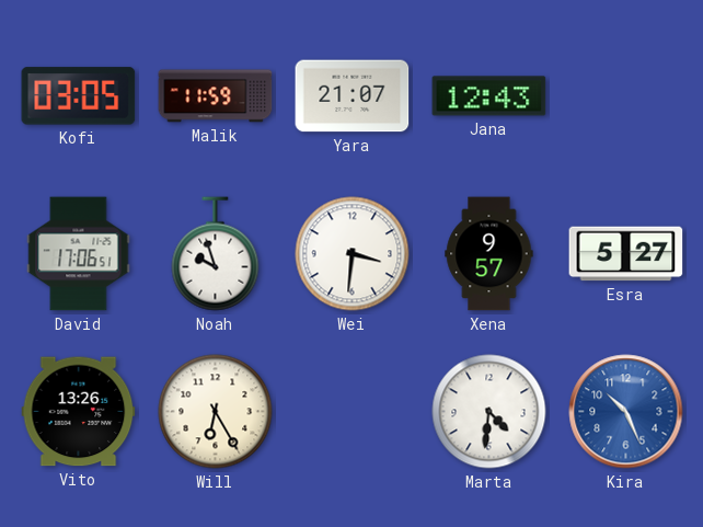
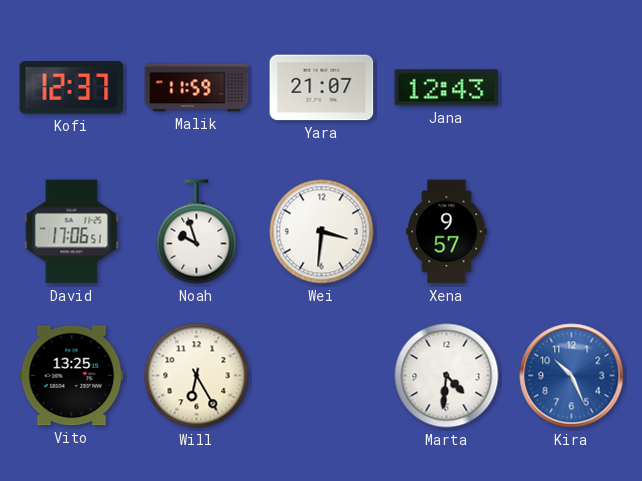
Kofi: 03:05 -> 12:37 (72, 88)
Esra: 5:27 -> none (626, 254)
Vito: 13:26 -> 13:25 (72, 376)
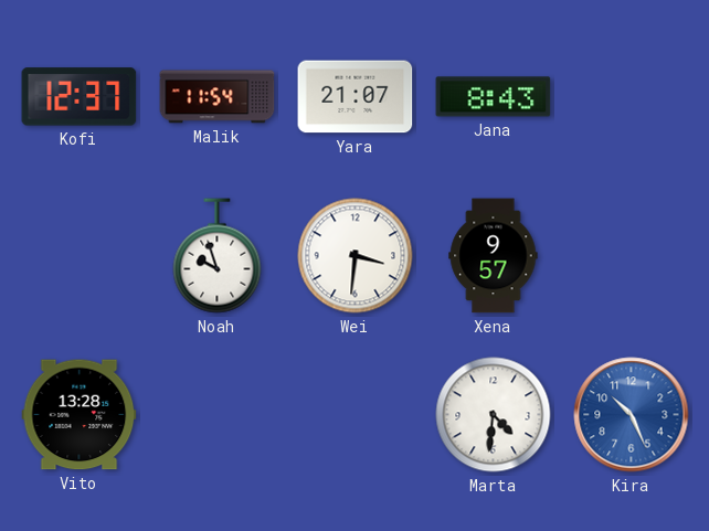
Malik: 11:59 -> 11:54 (218, 97)
Jana: 12:43 -> 8:43 (494, 97)
David: 17:06 -> none (72, 232)
Vito: 13:25 -> 13:28 (80, 415)
Will: 6:25 -> none (197, 376)
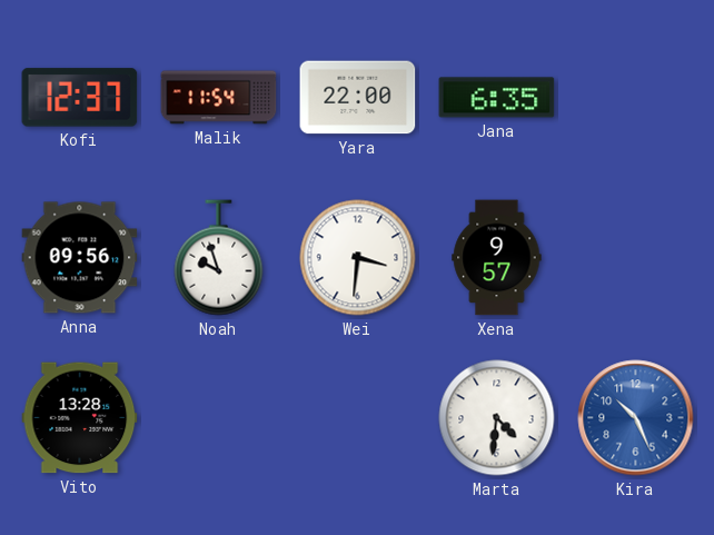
Yara: 21:07 -> 22:00 (358, 98)
Jana: 8:43 -> 6:35 (497, 98)
Anna: none -> 09:56 (80, 258)
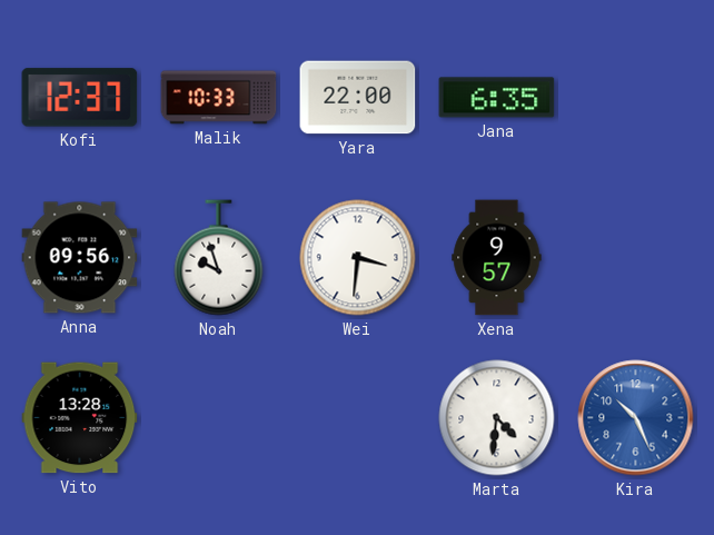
Malik: 11:54 -> 10:33 (219, 98)
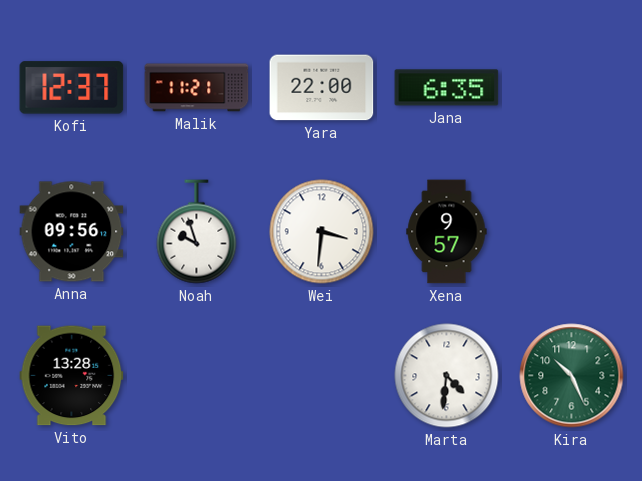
Malik: 10:33 -> 11:21 (197, 88)
Kira dial: blue -> green (572, 376)
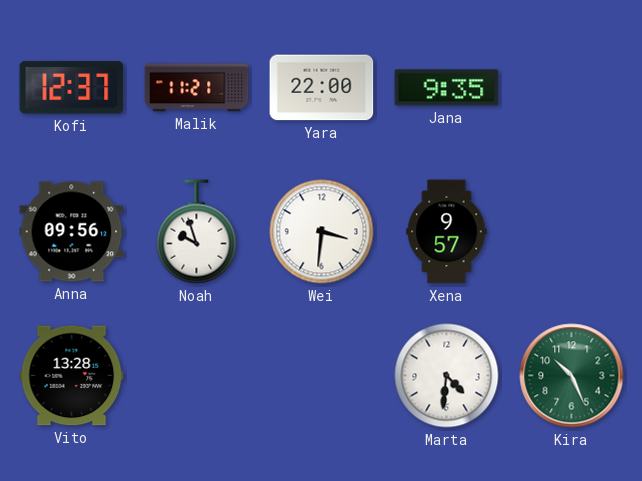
Jana: 6:35 -> 9:35 (447, 88)
